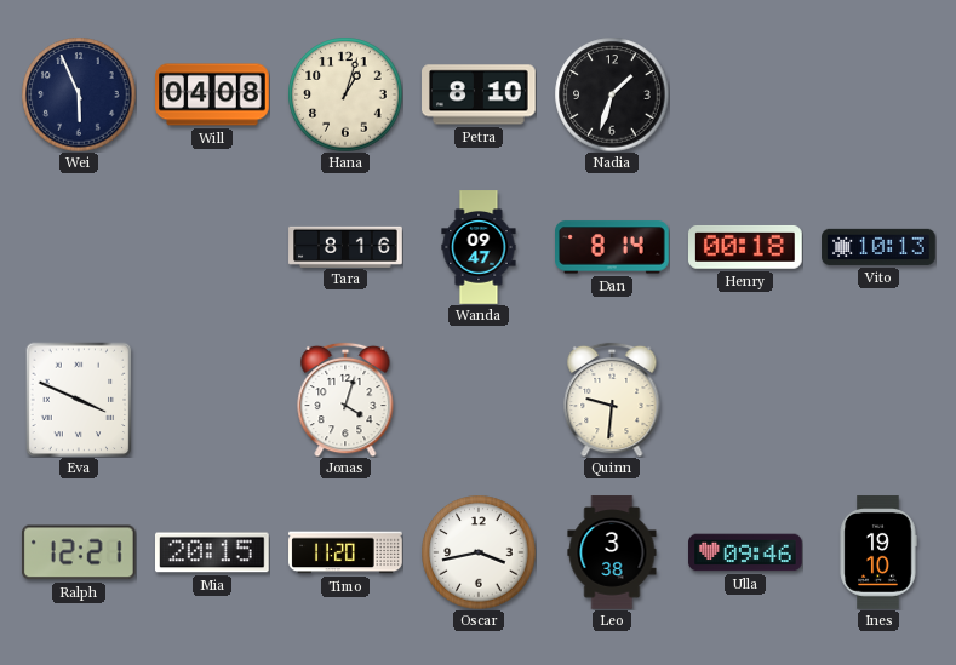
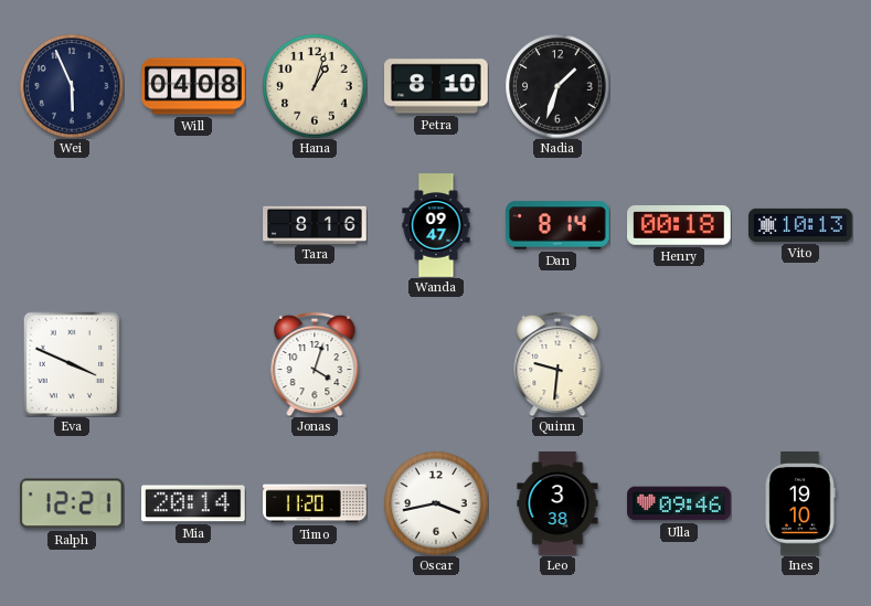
Mia: 20:15 -> 20:14 (194, 503)
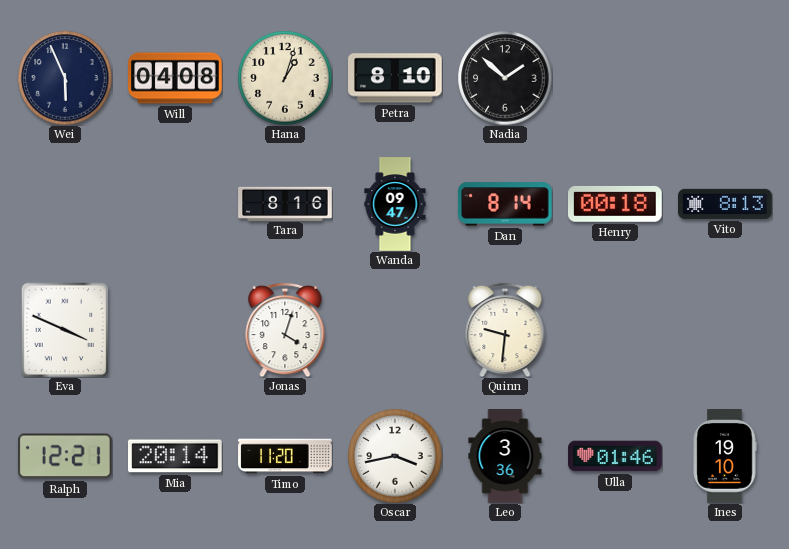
Nadia: 1:33 -> 1:52 (505, 78)
Vito: 10:13 -> 8:13 (725, 204)
Leo: 3:38 -> 3:36 (505, 456)
Ulla: 09:46 -> 01:46 (615, 456)
